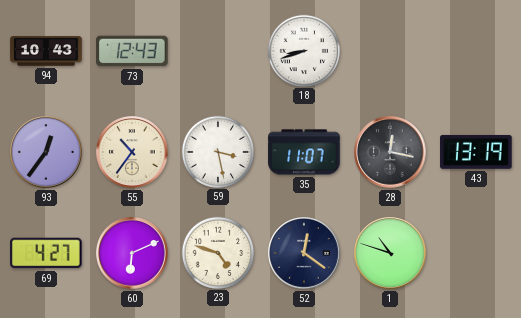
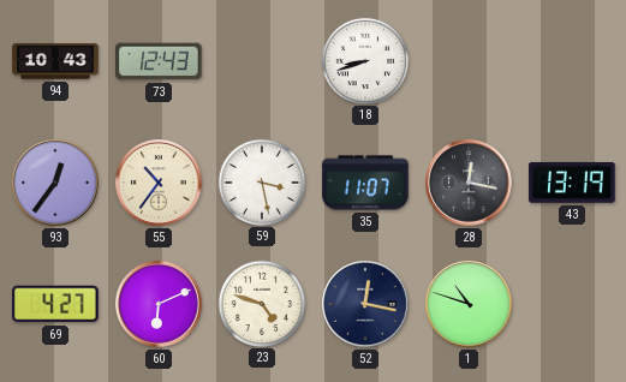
52: 12:21 -> 12:17 (365, 304)
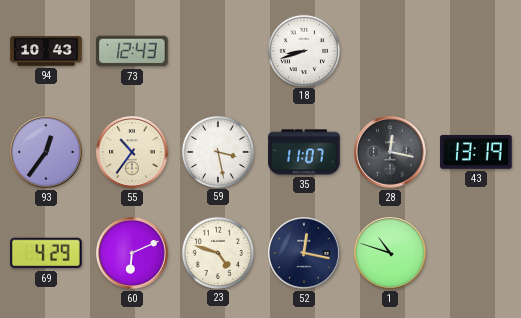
69: 4:27 -> 4:29 (46, 253)
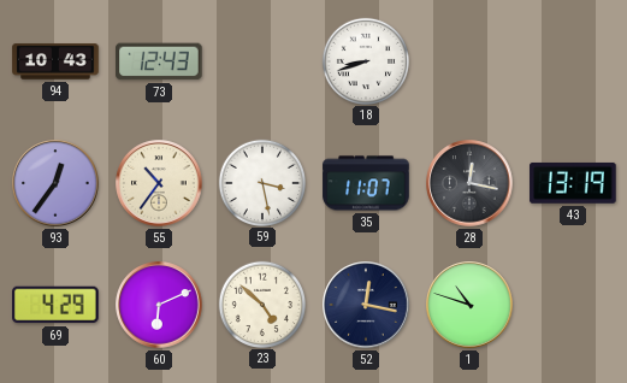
23: 4:48 -> 4:52 (261, 304)
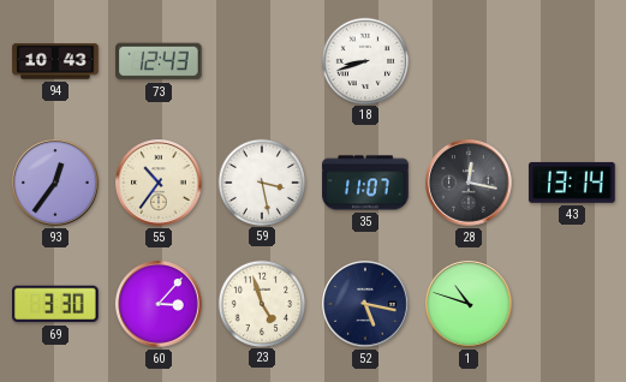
43: 13:19 -> 13:14 (572, 183)
69: 4:29 -> 3:30 (55, 304)
60: 6:11 -> 3:07 (159, 304)
23: 4:52 -> 4:57 (261, 303)
52: 12:17 -> 5:17 (365, 304)
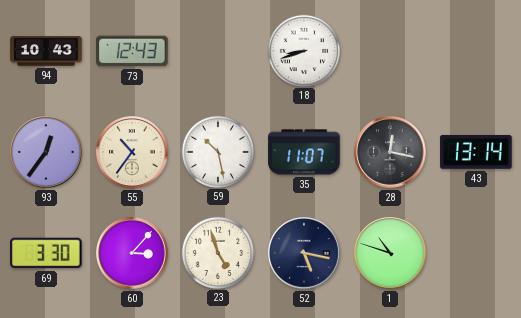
59: 3:28 -> 10:28 (217, 151)
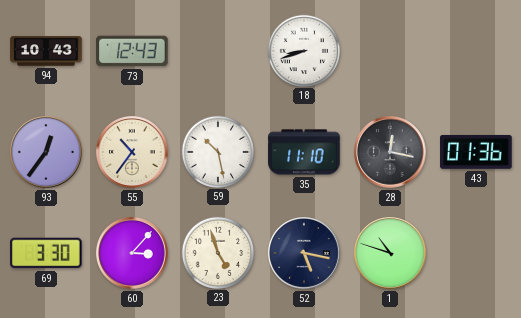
35: 11:07 -> 11:10 (304, 152)
43: 13:14 -> 01:36 (476, 152)
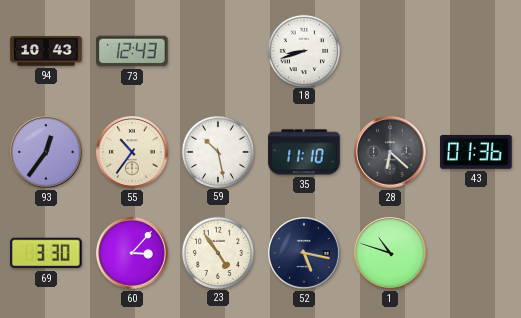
28: 12:17 -> 6:22 (390, 152)
23: 4:57 -> 4:54 (217, 252)
